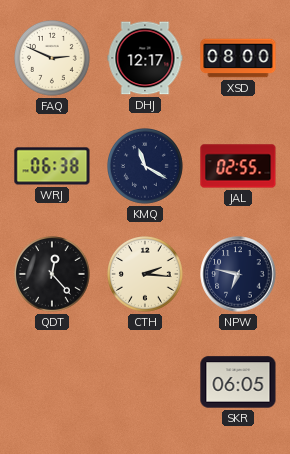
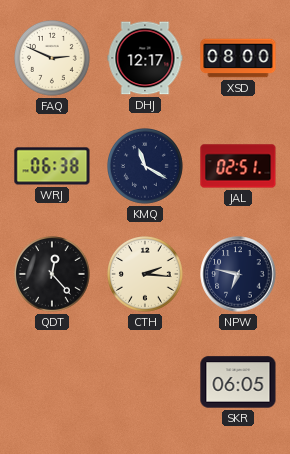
JAL: 02:55 -> 02:51 (238, 166)
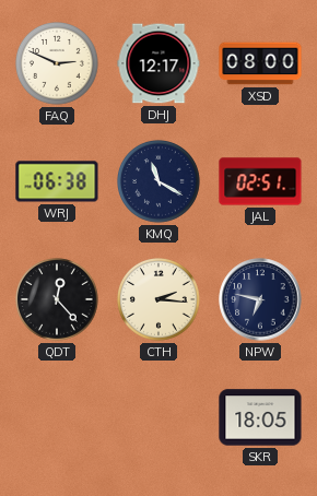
SKR: 06:05 -> 18:05 (260, 417)
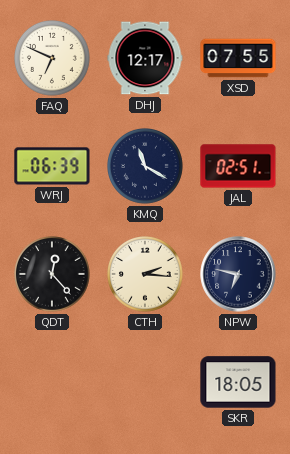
FAQ: 2:49 -> 6:49 (53, 59)
XSD: 08:00 -> 07:55 (238, 58)
WRJ: 06:38 -> 06:39 (52, 166)
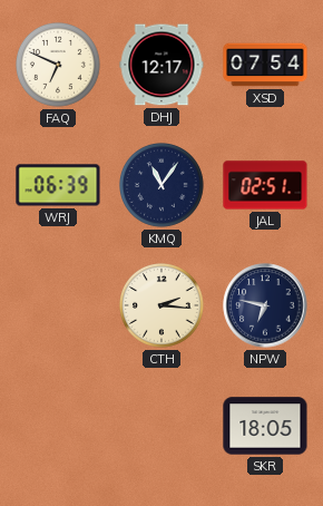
XSD: 07:55 -> 07:54 (265, 65)
KMQ: 11:20 -> 11:06 (163, 186)
QDT: 12:23 -> none (53, 275)
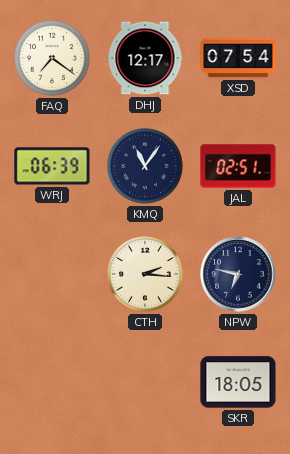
FAQ: 6:49 -> 7:21 (53, 59)
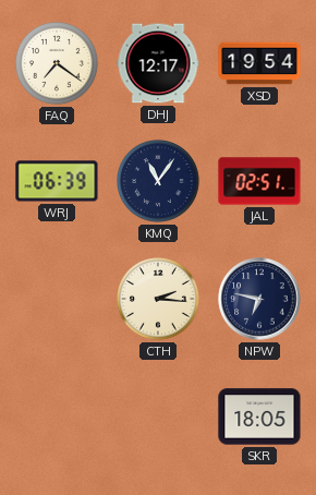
XSD: 07:54 -> 19:54 (259, 63)
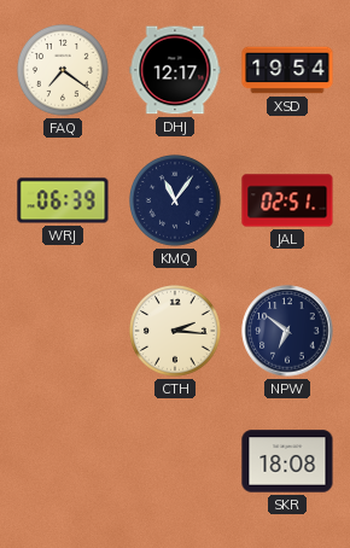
NPW: 6:47 -> 6:51 (287, 331)
SKR: 18:05 -> 18:08 (287, 461)
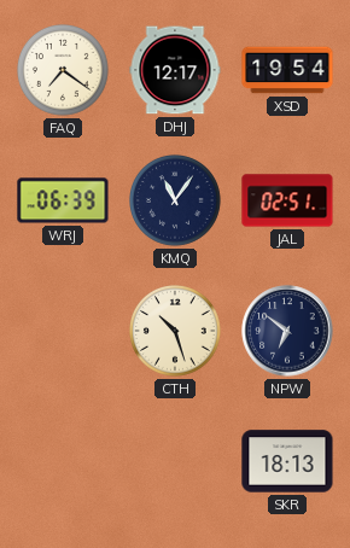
CTH: 2:16 -> 10:27 (176, 332)
SKR: 18:08 -> 18:13 (287, 461)
